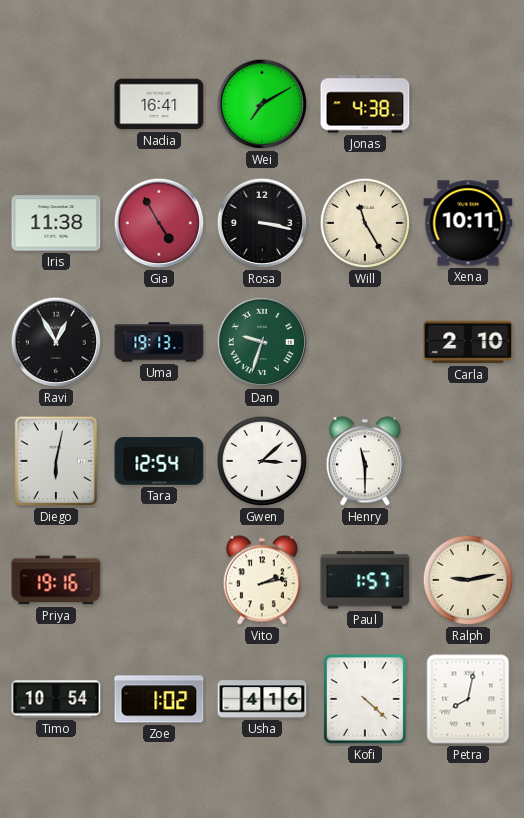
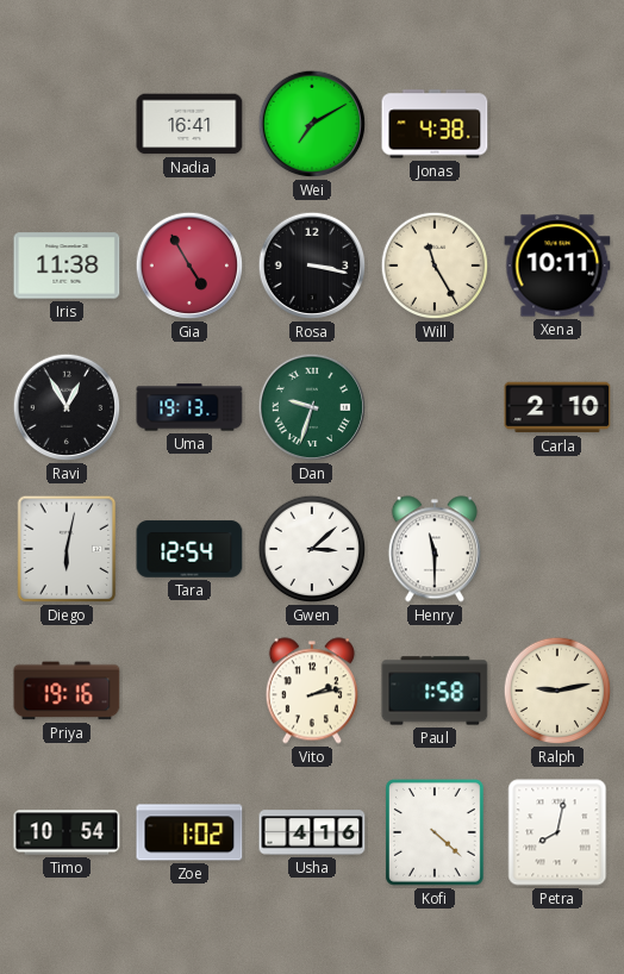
Paul: 1:57 -> 1:58 (435, 691)
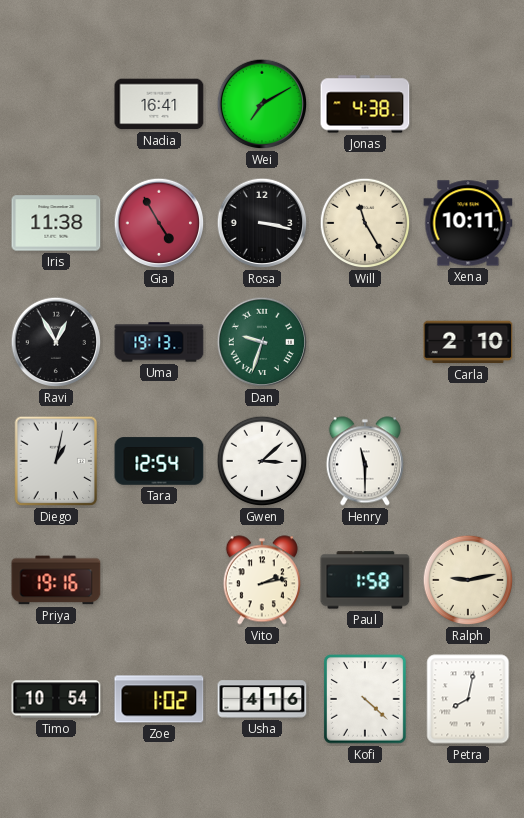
Diego: 6:02 -> 1:02 (56, 461)
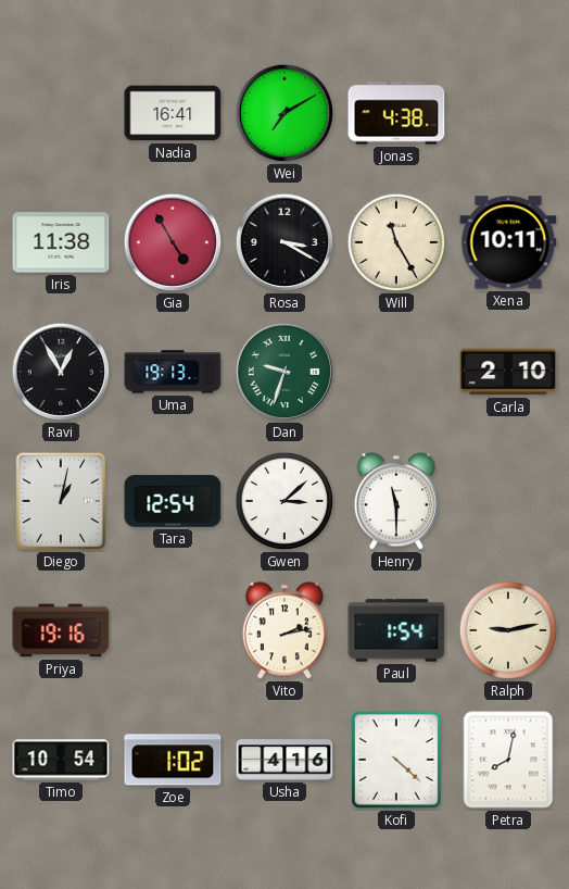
Rosa: 3:17 -> 3:20 (284, 242)
Paul: 1:58 -> 1:54 (396, 630)
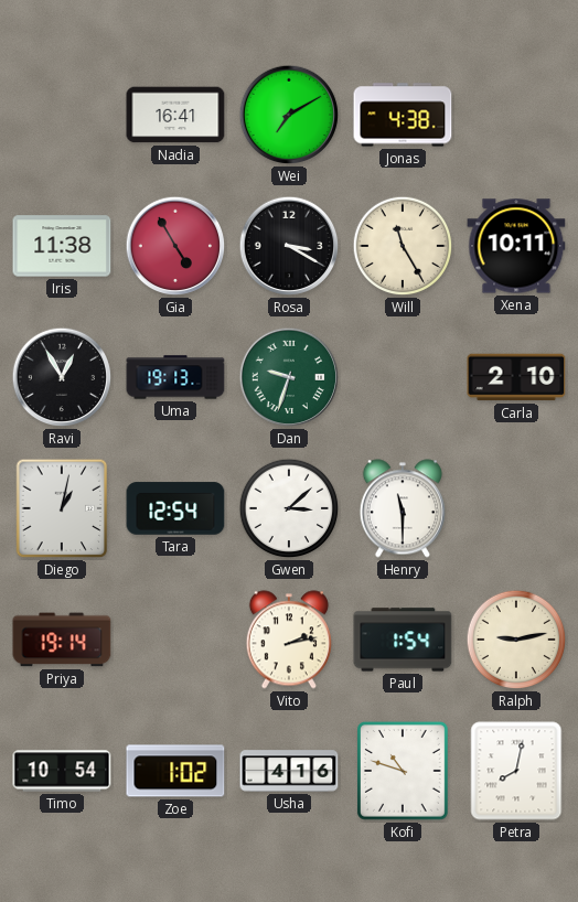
Priya: 19:16 -> 19:14 (62, 640)
Kofi: 4:22 -> 10:48 (404, 772)
